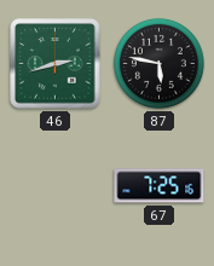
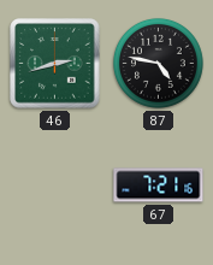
87: 5:47 -> 4:47 (159, 64)
67: 7:25 -> 7:21 (159, 185)
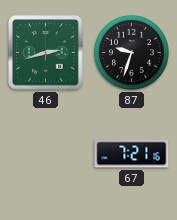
87: 4:47 -> 9:33 (132, 53)
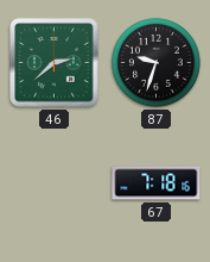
46: 2:42 -> 2:38 (55, 63)
67: 7:21 -> 7:18 (157, 183)
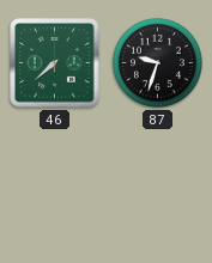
46: 2:38 -> 7:38 (55, 63)
67: 7:18 -> none (157, 183)
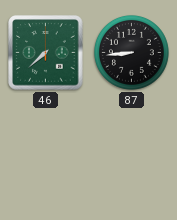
87: 9:33 -> 8:44 (132, 53)
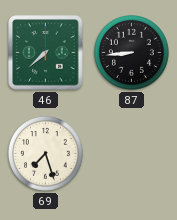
69: none -> 7:27 (46, 154)
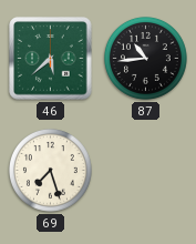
46: 7:38 -> 5:38 (51, 59)
87: 8:44 -> 10:44 (146, 59)
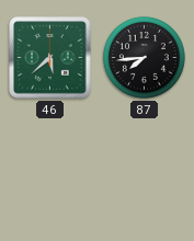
87: 10:44 -> 7:44 (145, 58)
69: 7:27 -> none (51, 171)
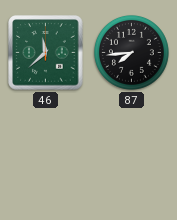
46: 5:38 -> 11:38 (46, 53)
